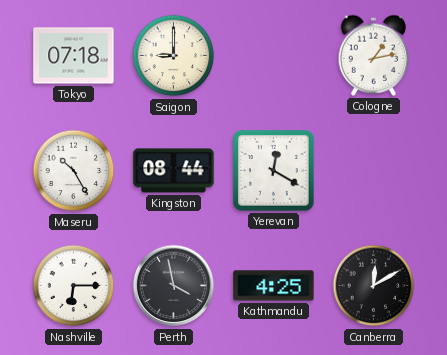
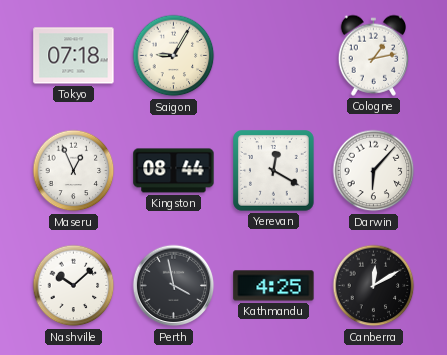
Saigon: 9:00 -> 9:05 (174, 56)
Maseru: 10:25 -> 12:56 (74, 171)
Darwin: none -> 6:07 (374, 171)
Nashville: 6:15 -> 10:08 (74, 286)
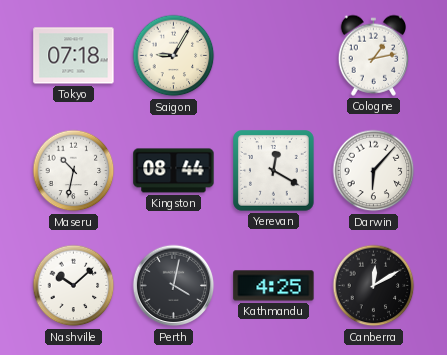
Maseru: 12:56 -> 10:32 (74, 171)
Perth: 3:58 -> 4:02 (174, 286)
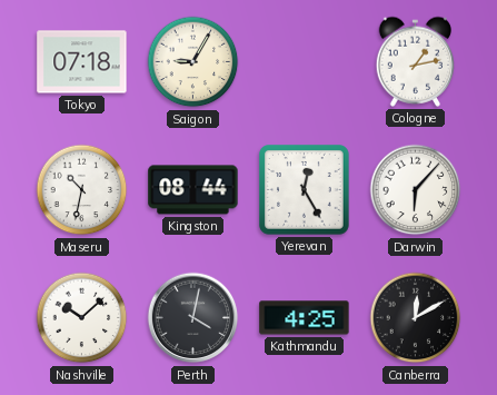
Yerevan: 12:20 -> 12:25 (305, 190)
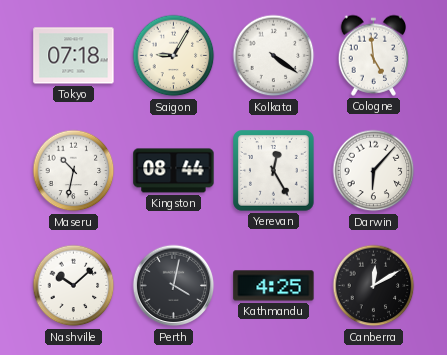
Kolkata: none -> 4:21 (274, 56)
Cologne: 1:13 -> 4:59 (374, 55)
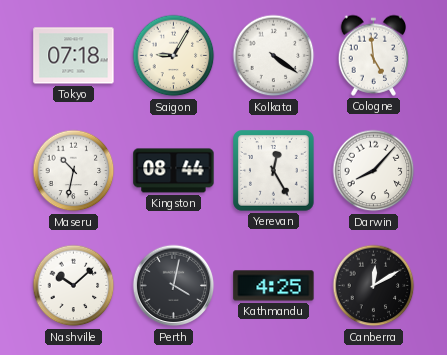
Darwin: 6:07 -> 8:07 (374, 171)
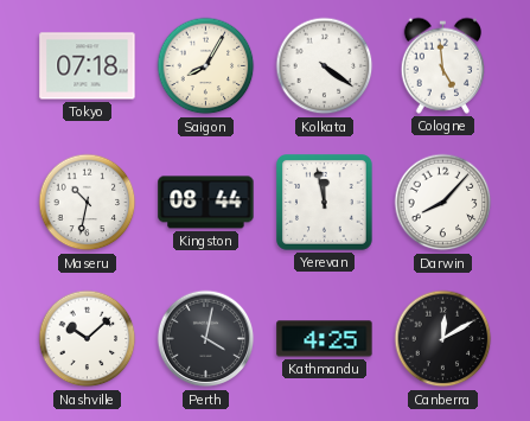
Saigon: 9:05 -> 8:05 (206, 66)
Yerevan: 12:25 -> 11:58 (325, 203)
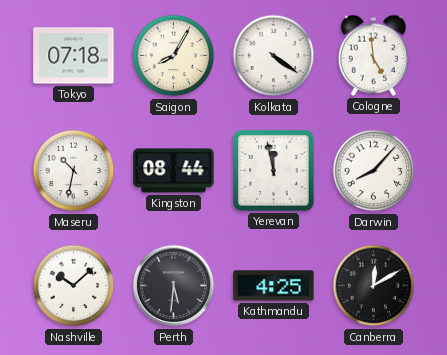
Perth: 4:02 -> 5:31 (174, 286)
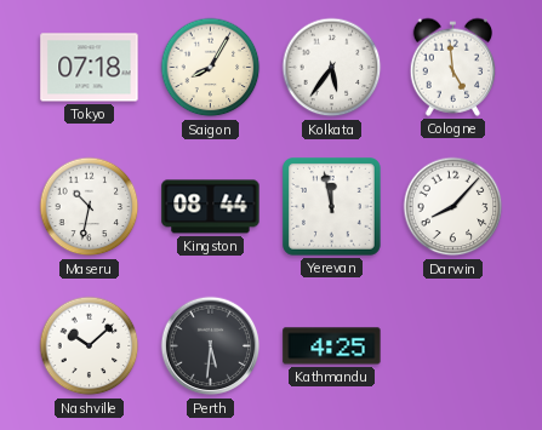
Kolkata: 4:21 -> 5:36 (332, 68)
Canberra: 12:10 -> none (374, 286)
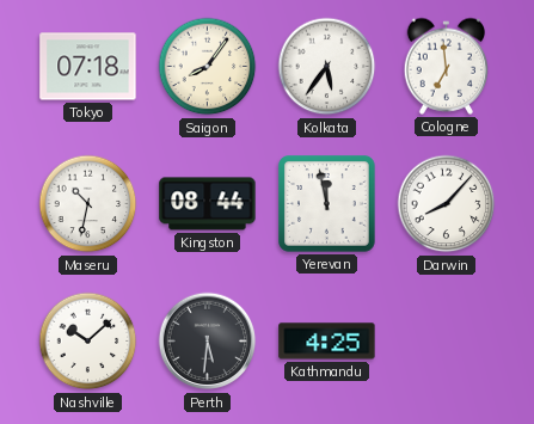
Saigon: 8:05 -> 8:06 (208, 67)
Cologne: 4:59 -> 6:59 (447, 66)
